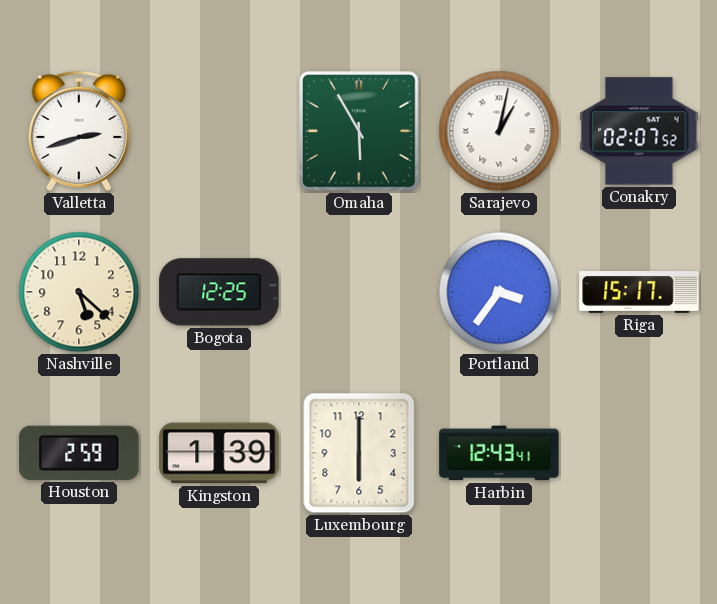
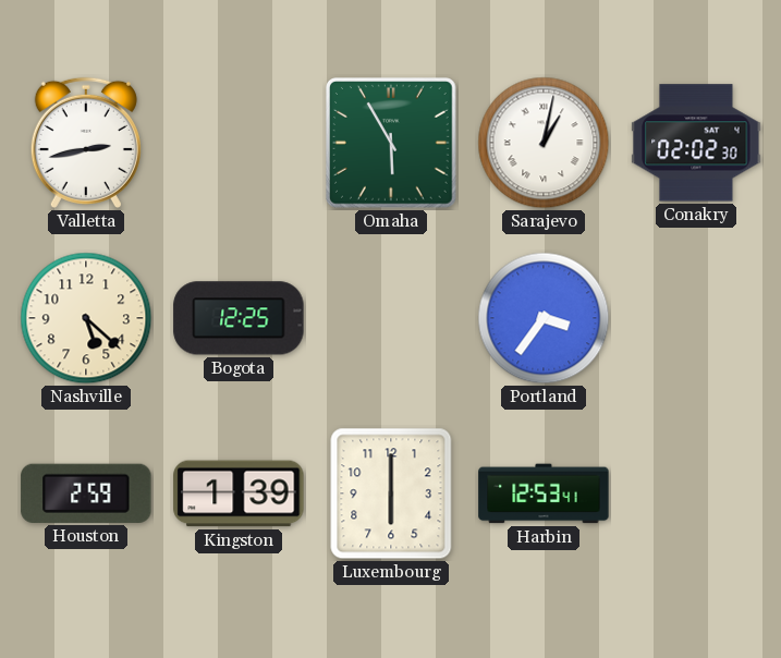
Valletta: 2:42 -> 2:43 (86, 143)
Conakry: 02:07 -> 02:02 (696, 143)
Riga: 15:17 -> none (639, 293)
Harbin: 12:43 -> 12:53 (544, 493)
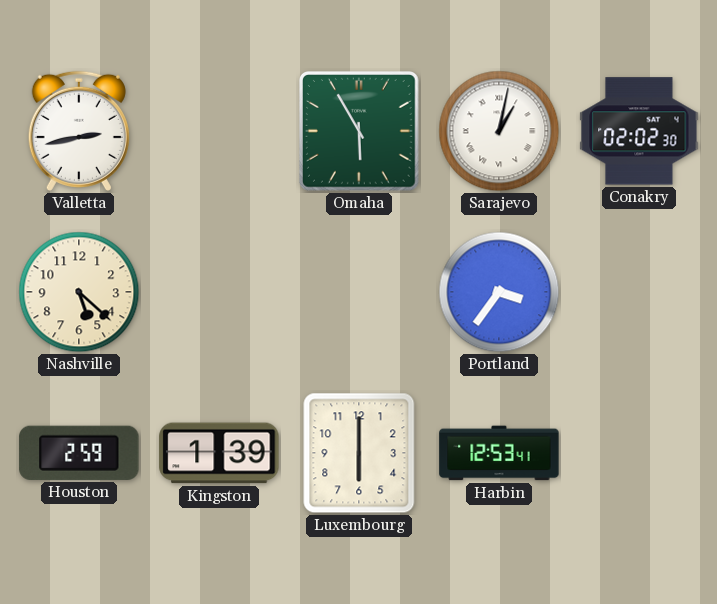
Bogota: 12:25 -> none (239, 318)
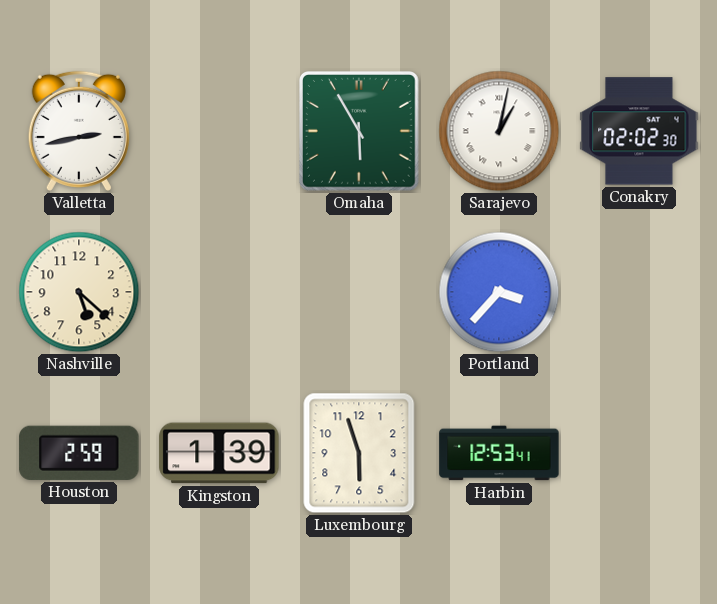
Portland: 3:36 -> 3:37 (499, 292)
Luxembourg: 6:00 -> 5:57 (359, 453)
